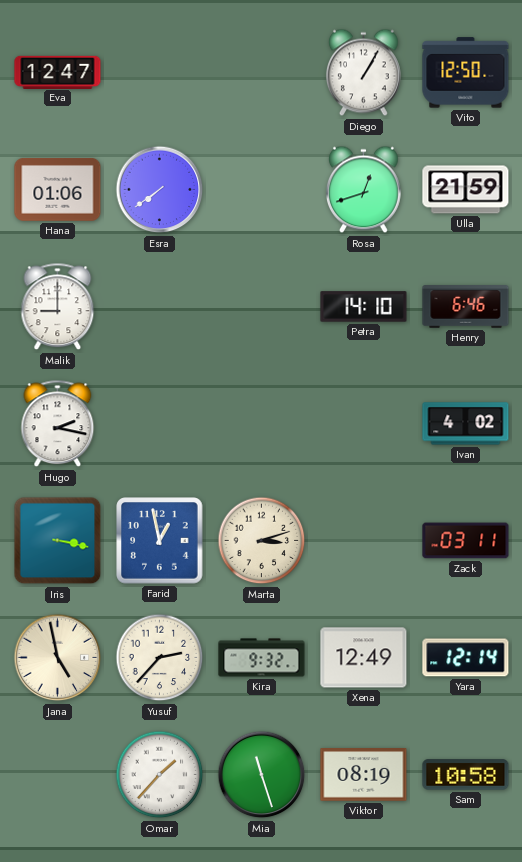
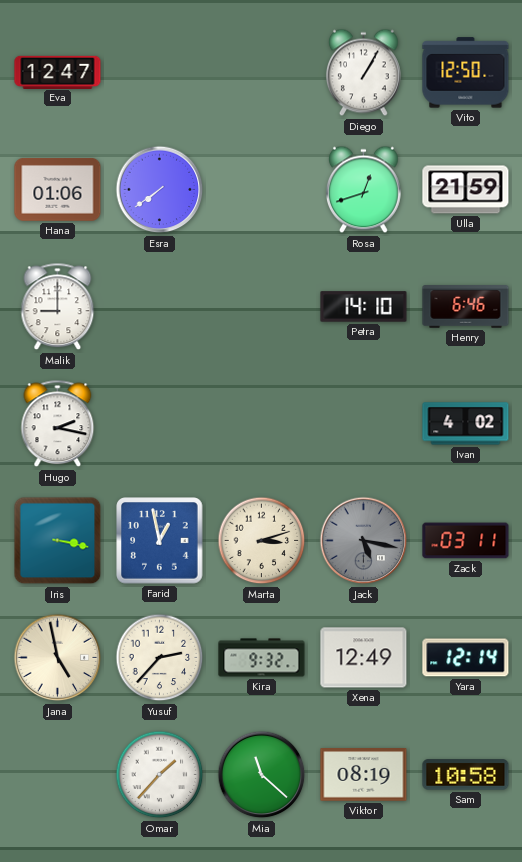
Jack: none -> 5:17 (364, 541)
Mia: 11:27 -> 11:22 (262, 775)
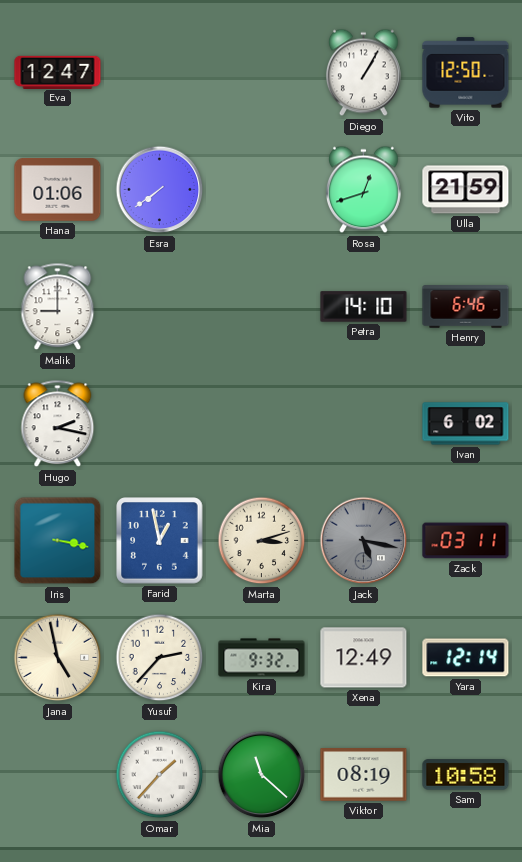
Ivan: 4:02 -> 6:02 (466, 424)
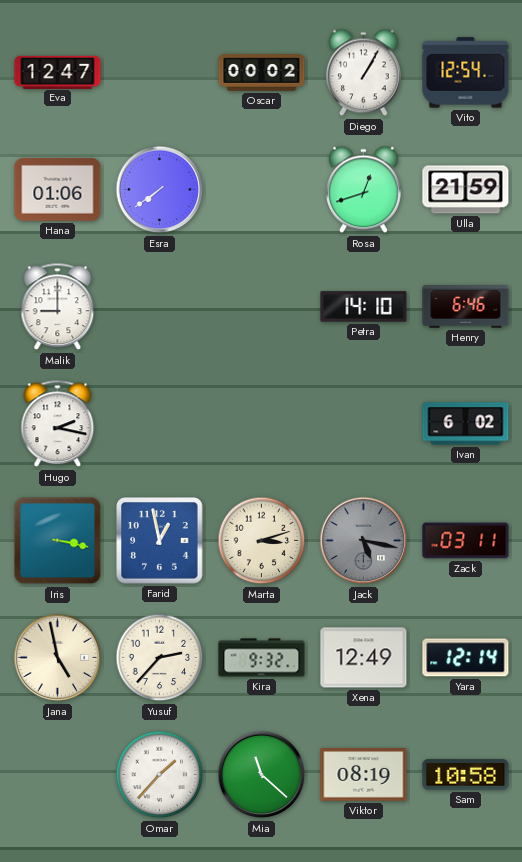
Oscar: none -> 00:02 (262, 73)
Vito: 12:50 -> 12:54 (466, 73)
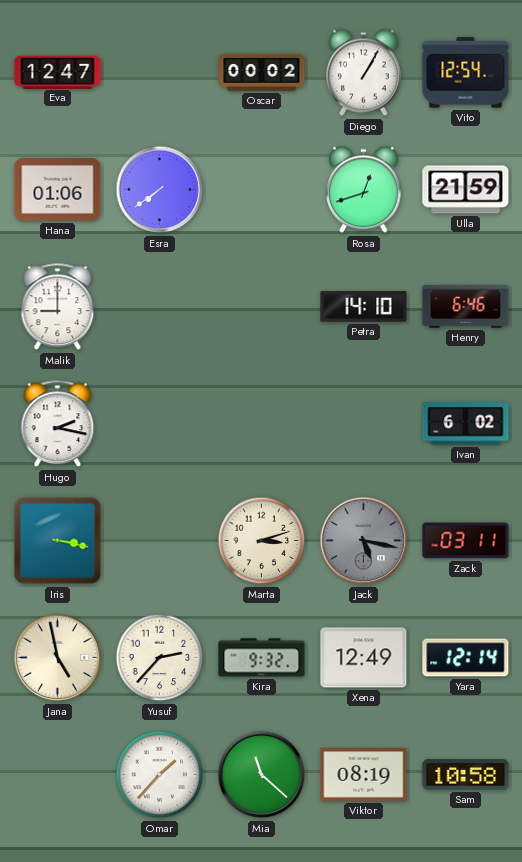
Farid: 12:58 -> none (160, 541)
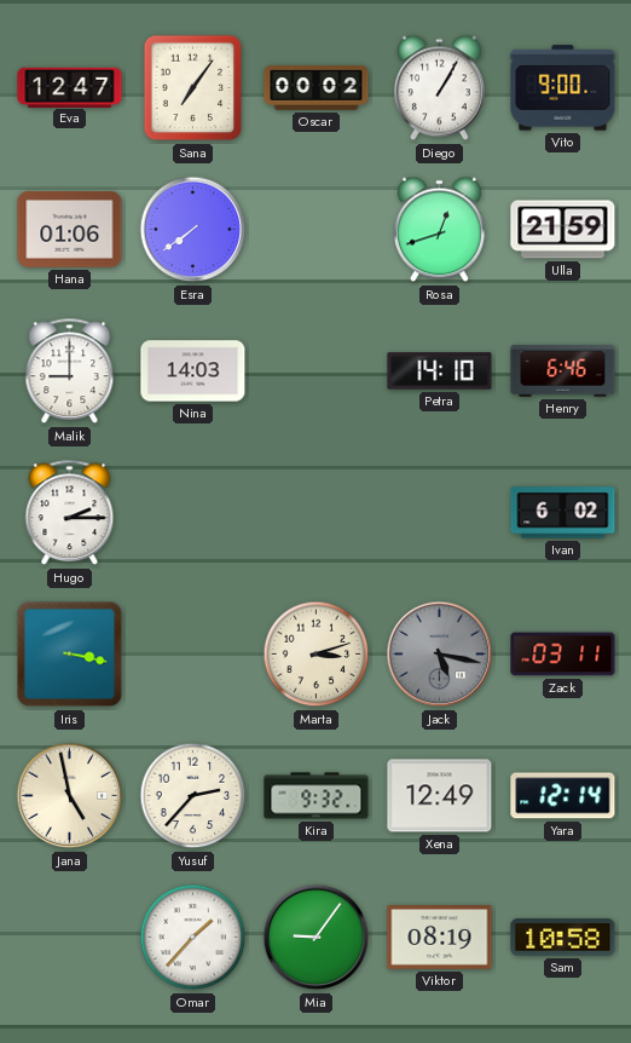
Sana: none -> 7:06 (193, 88)
Vito: 12:54 -> 9:00 (563, 88)
Nina: none -> 14:03 (193, 371)
Hugo: 2:17 -> 2:15 (70, 513)
Mia: 11:22 -> 9:06 (317, 938)
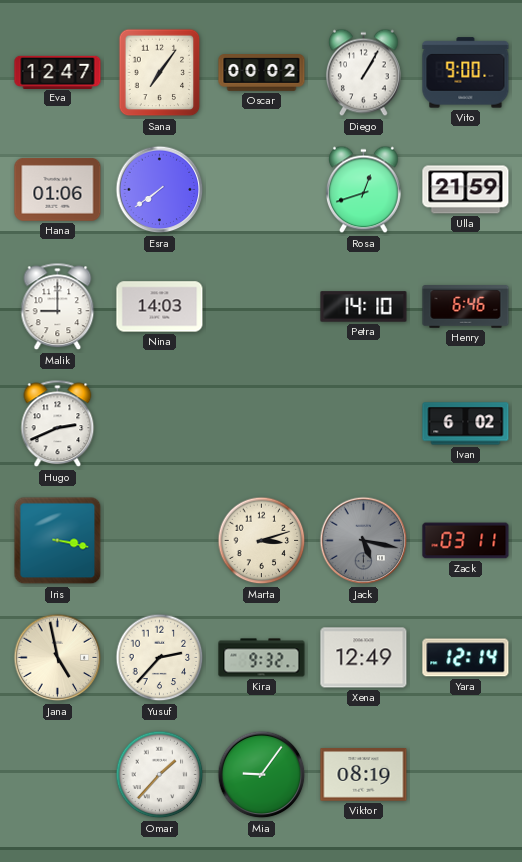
Hugo: 2:15 -> 2:41 (58, 424)
Sam: 10:58 -> none (563, 938)
